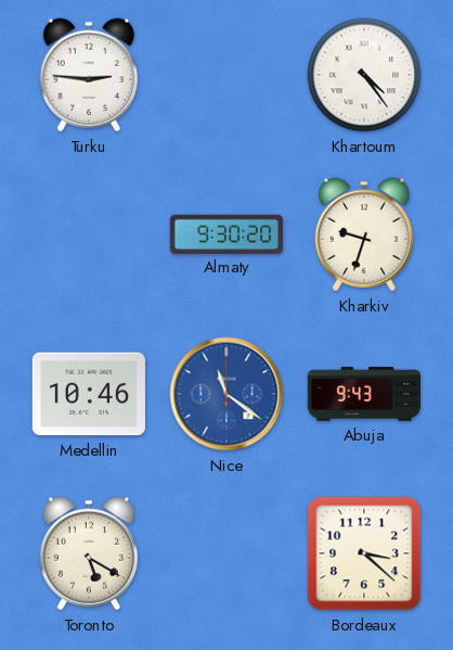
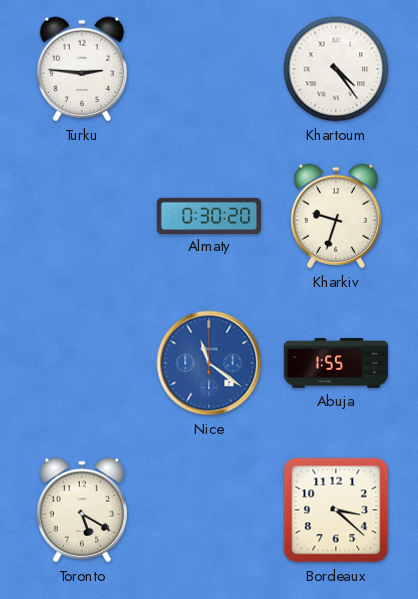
Almaty: 9:30 -> 0:30 (208, 215)
Medellin: 10:46 -> none (89, 394)
Abuja: 9:43 -> 1:55 (335, 363)
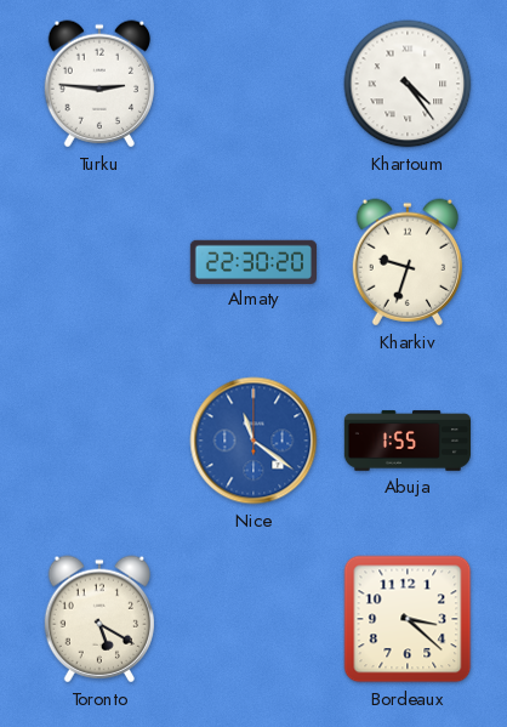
Almaty: 0:30 -> 22:30 (252, 261)
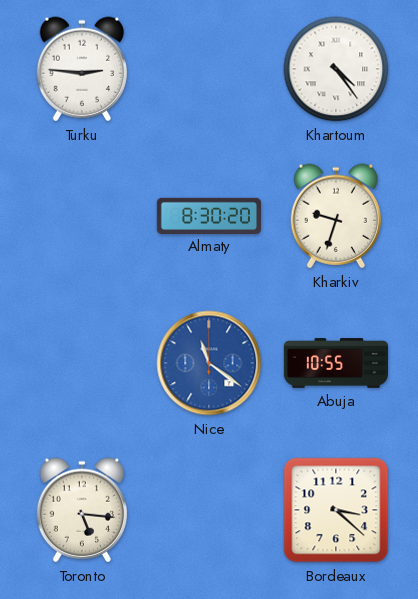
Almaty: 22:30 -> 8:30 (208, 215)
Abuja: 1:55 -> 10:55 (335, 363)
Toronto: 5:20 -> 5:16 (81, 510)
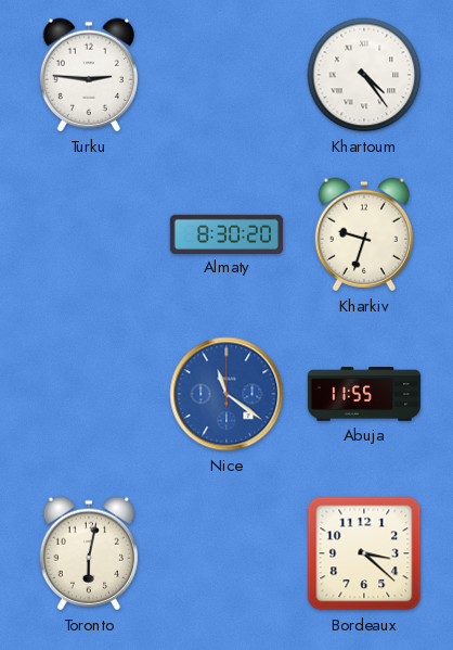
Abuja: 10:55 -> 11:55 (363, 394)
Toronto: 5:16 -> 6:02 (88, 553)
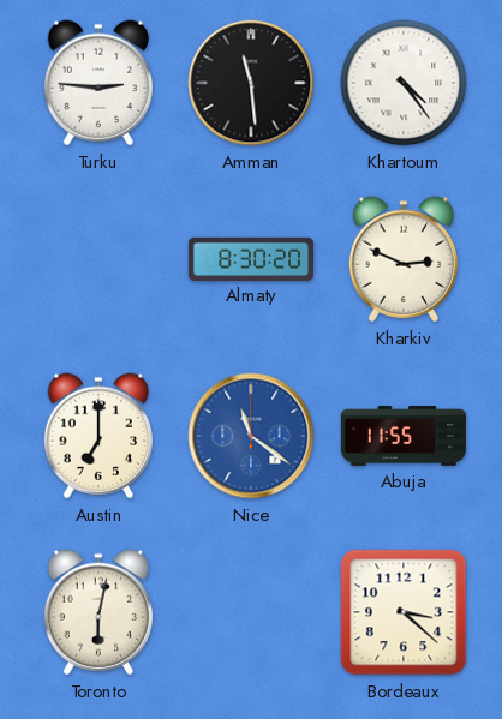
Amman: none -> 11:29 (251, 83)
Kharkiv: 9:33 -> 2:49 (402, 259)
Austin: none -> 7:00 (97, 436)
